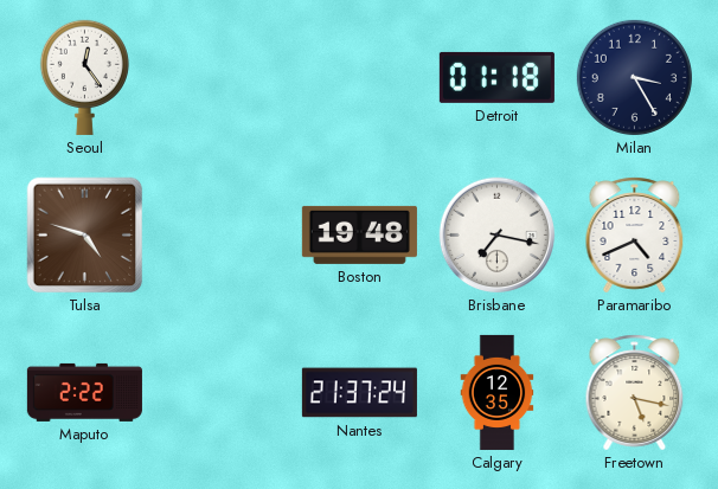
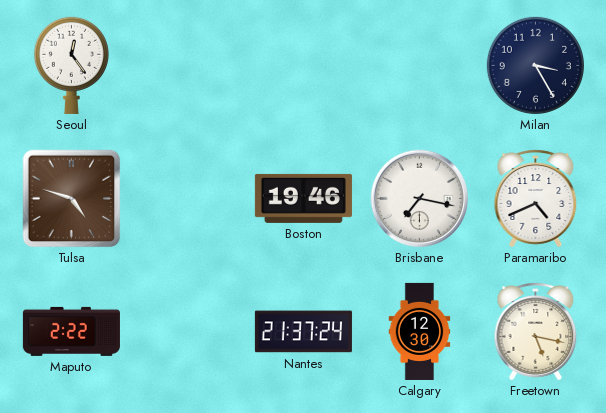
Detroit: 01:18 -> none (496, 77)
Boston: 19:48 -> 19:46 (303, 198)
Calgary: 12:35 -> 12:30 (420, 331)
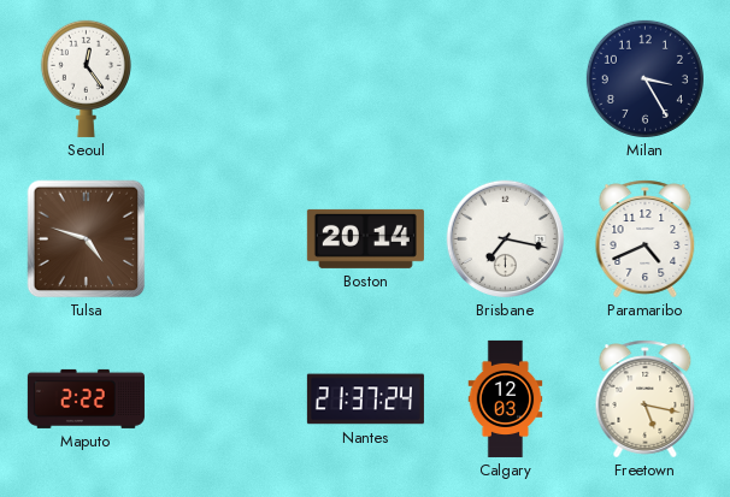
Boston: 19:46 -> 20:14 (365, 238)
Calgary: 12:30 -> 12:03 (506, 398)
